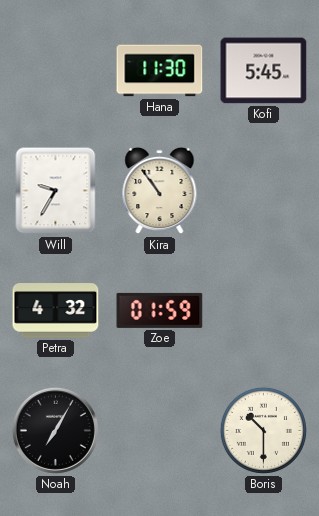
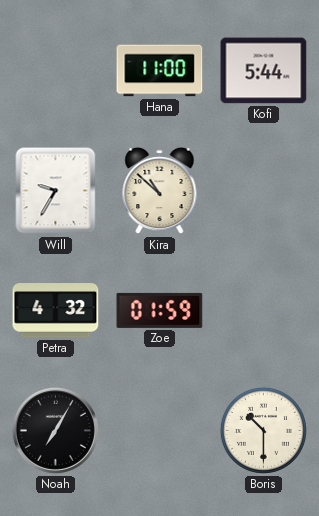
Hana: 11:30 -> 11:00 (160, 71)
Kofi: 5:45 -> 5:44 (264, 71)
Kira: 10:54 -> 10:52 (160, 191)
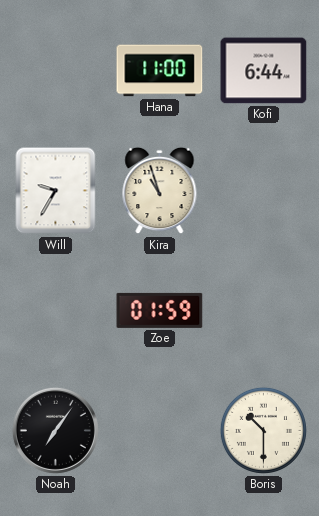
Kofi: 5:44 -> 6:44 (264, 71)
Kira: 10:52 -> 10:57 (160, 191)
Petra: 4:32 -> none (56, 311)
Noah: 7:05 -> 7:06 (55, 430)
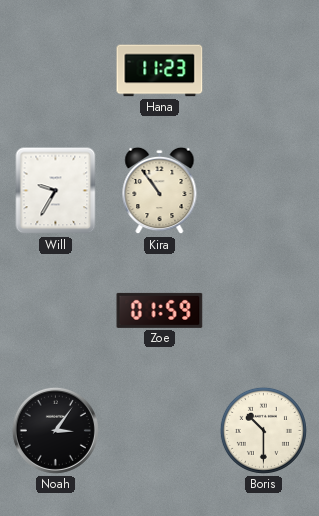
Hana: 11:00 -> 11:23 (160, 71)
Kofi: 6:44 -> none (264, 71)
Kira: 10:57 -> 10:54 (160, 191)
Noah: 7:06 -> 3:06 (55, 430)
